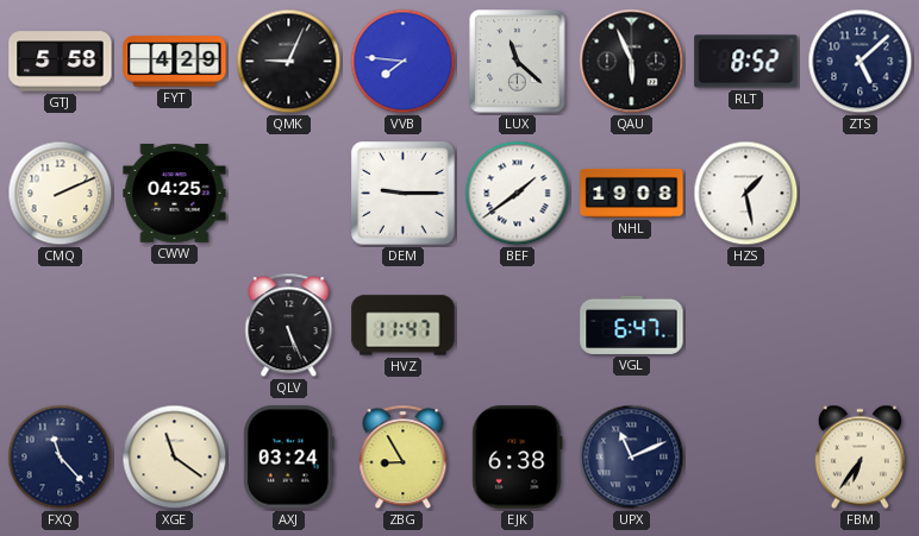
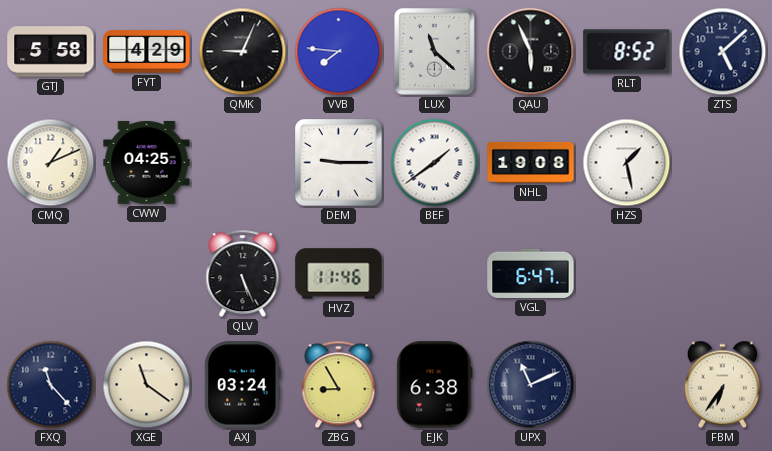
CMQ: 2:11 -> 1:11 (51, 163)
HVZ: 11:47 -> 11:46 (339, 274)
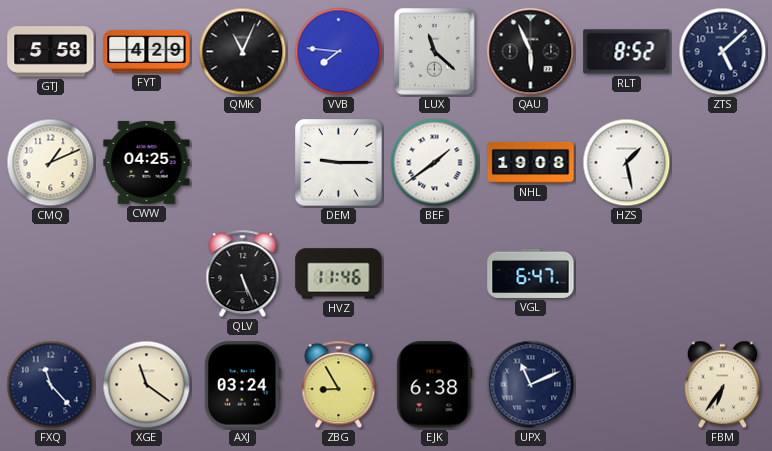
QMK: 9:04 -> 11:04 (243, 52)
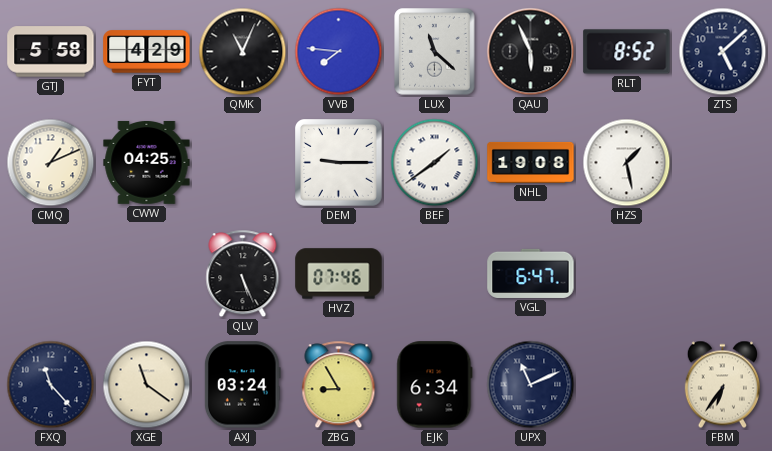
HVZ: 11:46 -> 07:46 (339, 274)
EJK: 6:38 -> 6:34 (435, 385)
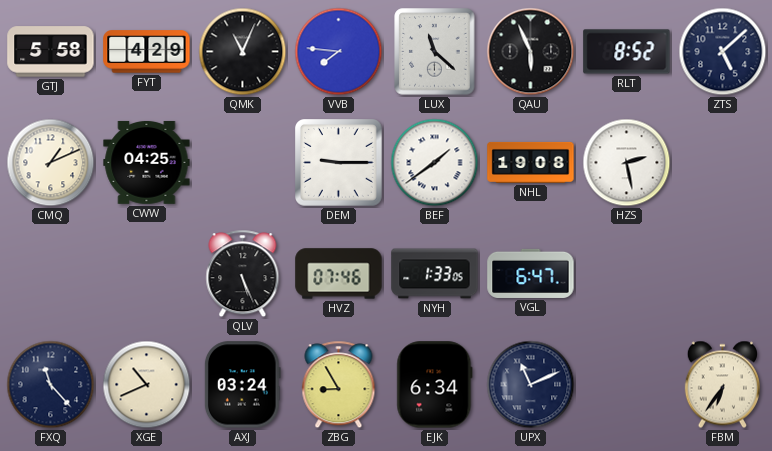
HZS: 1:28 -> 2:28 (627, 163)
NYH: none -> 1:33 (435, 274)
XGE: 11:21 -> 10:41 (147, 385)
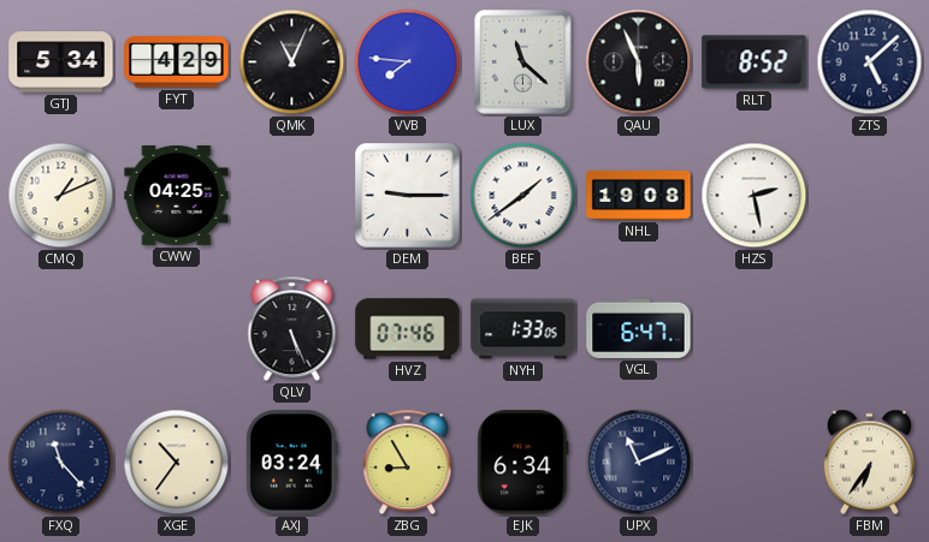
GTJ: 5:58 -> 5:34 (61, 62)
XGE: 10:41 -> 10:36 (177, 463)
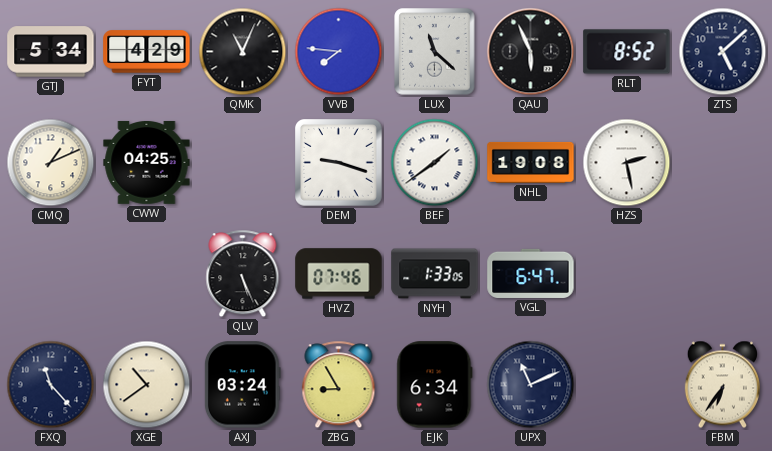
DEM: 9:15 -> 9:18 (339, 163)
XGE: 10:36 -> 10:39 (147, 385)
